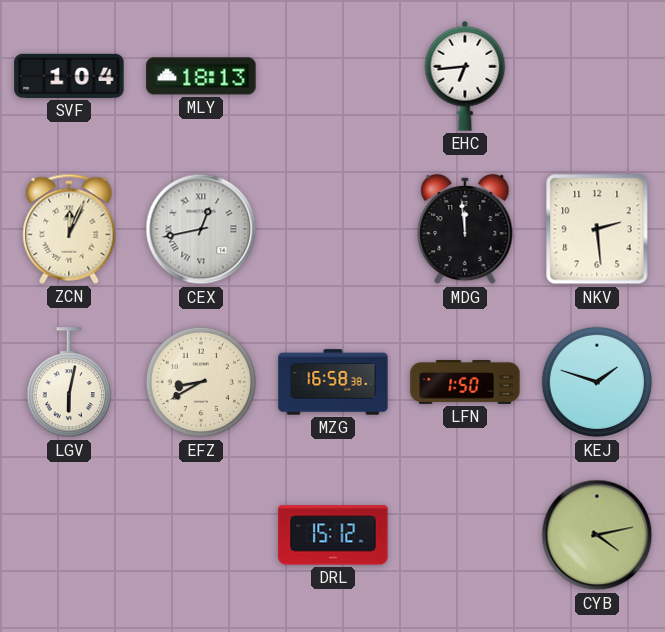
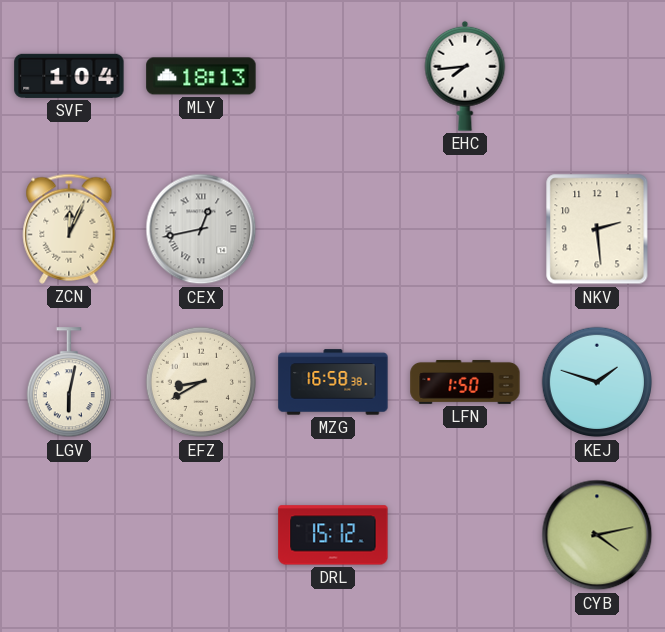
EHC: 6:44 -> 7:44 (465, 76)
MDG: 11:59 -> none (465, 229)
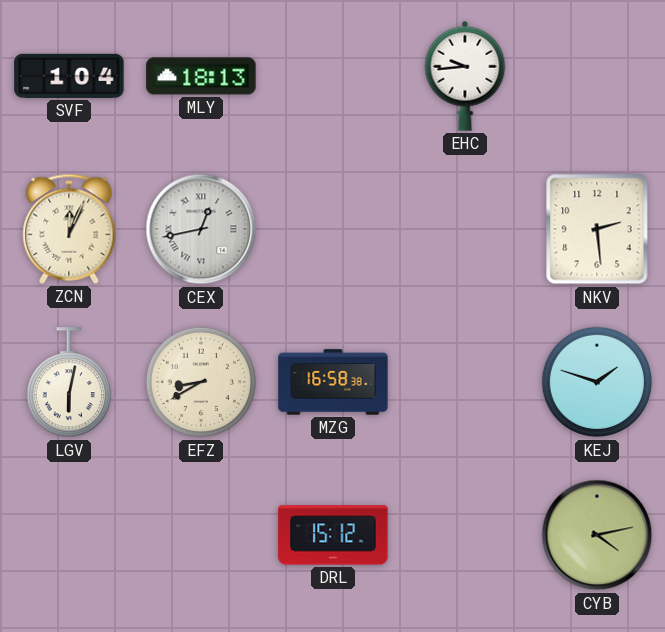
EHC: 7:44 -> 9:44 (465, 76)
LFN: 1:50 -> none (465, 382)
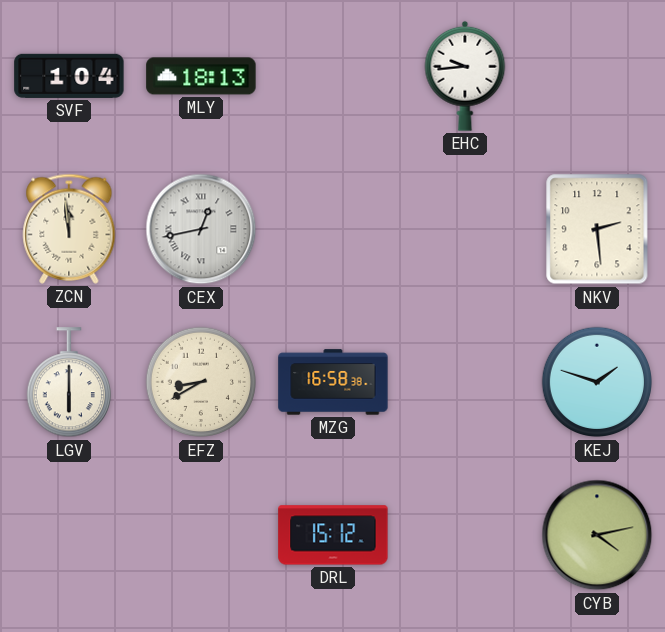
ZCN: 12:04 -> 11:59 (69, 229)
LGV: 6:02 -> 6:00 (68, 383)
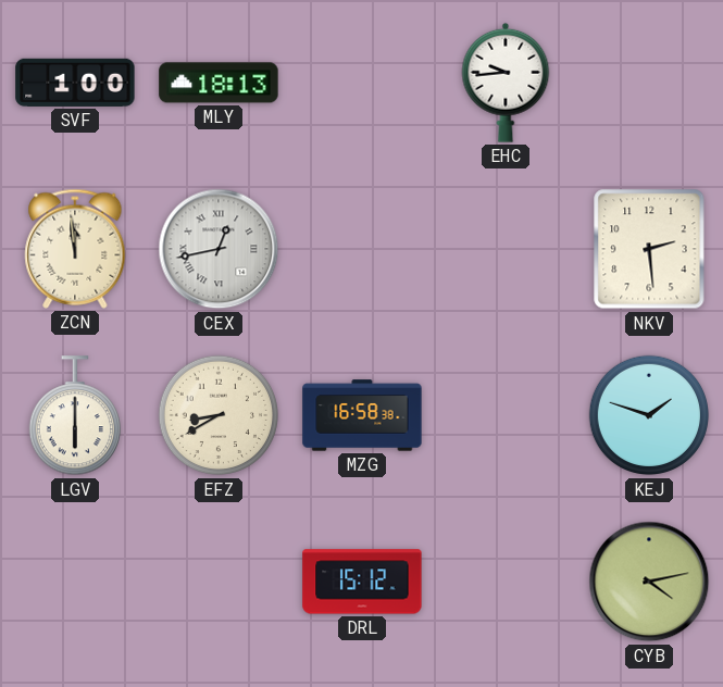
SVF: 1:04 -> 1:00 (75, 83)
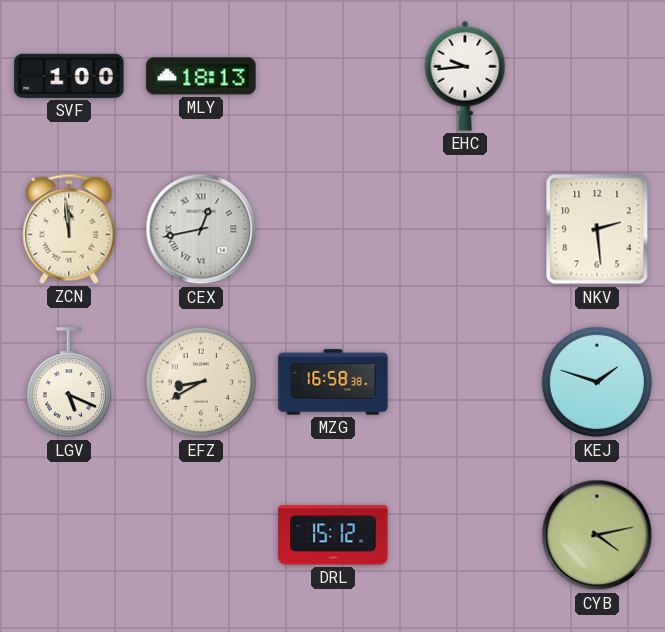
LGV: 6:00 -> 5:19 (68, 383)
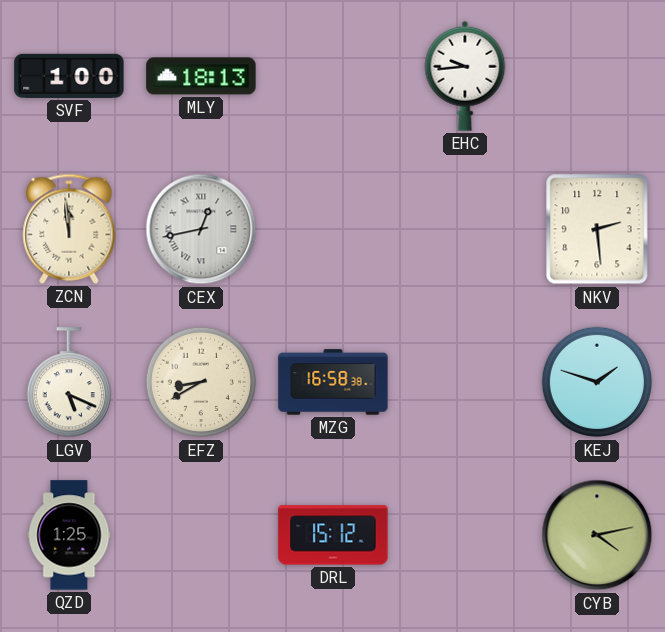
QZD: none -> 1:25 (69, 535)
